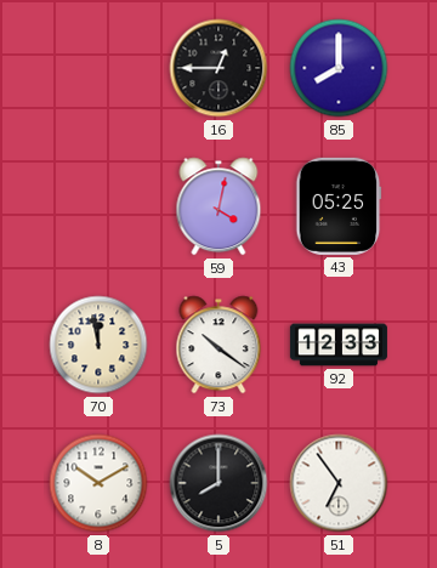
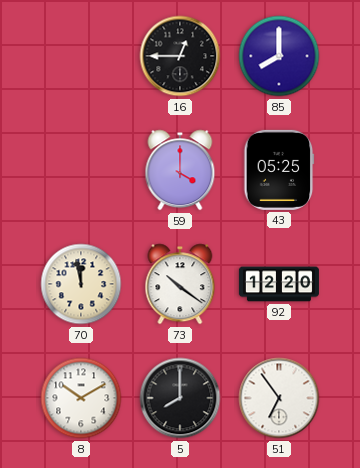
59: 4:02 -> 4:00 (180, 170)
92: 12:33 -> 12:20 (279, 284)
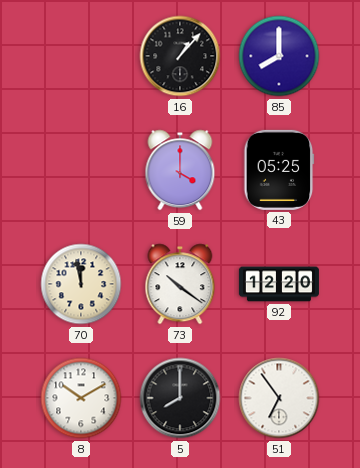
16: 12:45 -> 1:07 (180, 56)
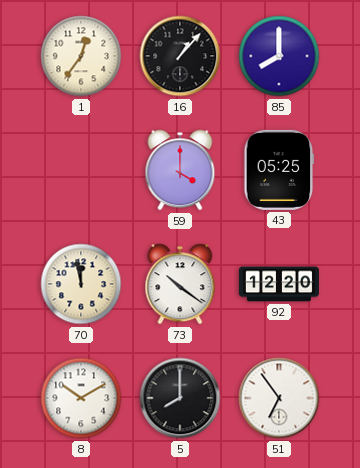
1: none -> 12:36 (81, 56)
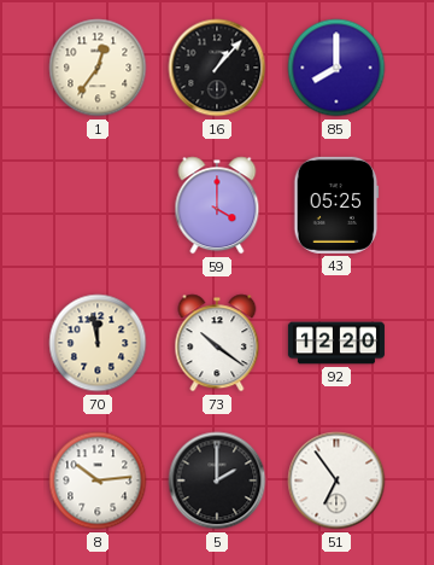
8: 10:10 -> 10:14 (98, 480)
5: 8:00 -> 2:00 (217, 480)
